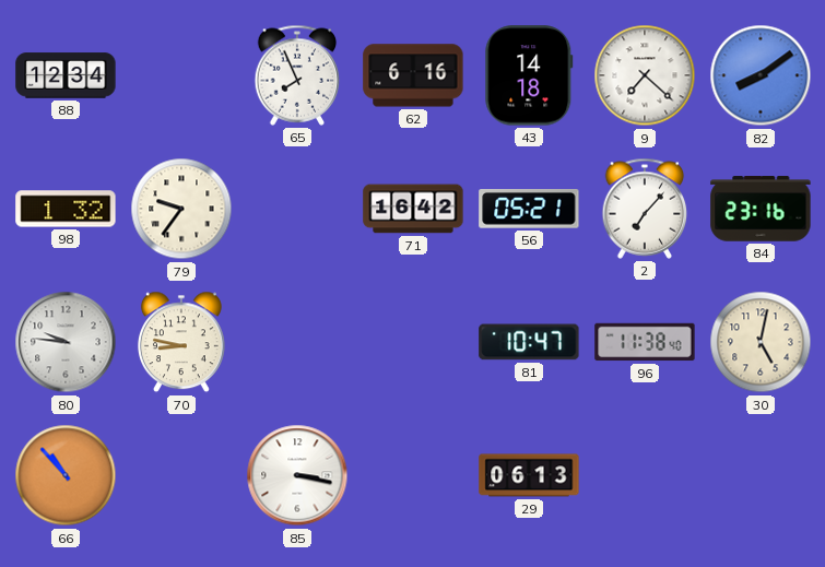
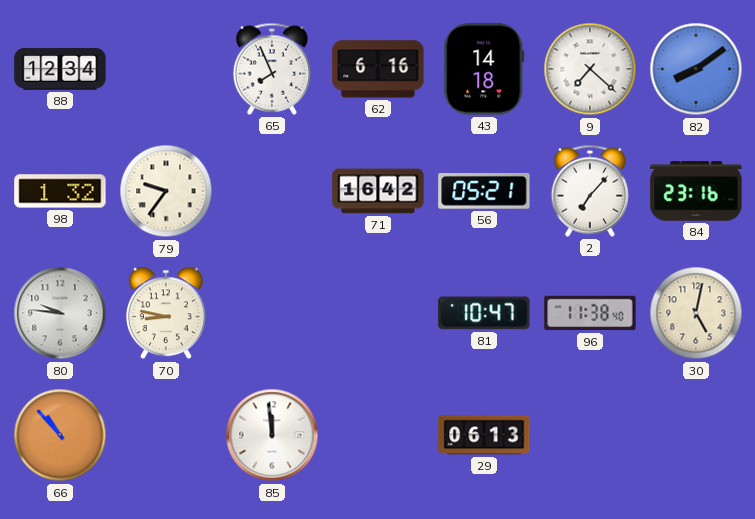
85: 3:17 -> 11:59 (272, 435)
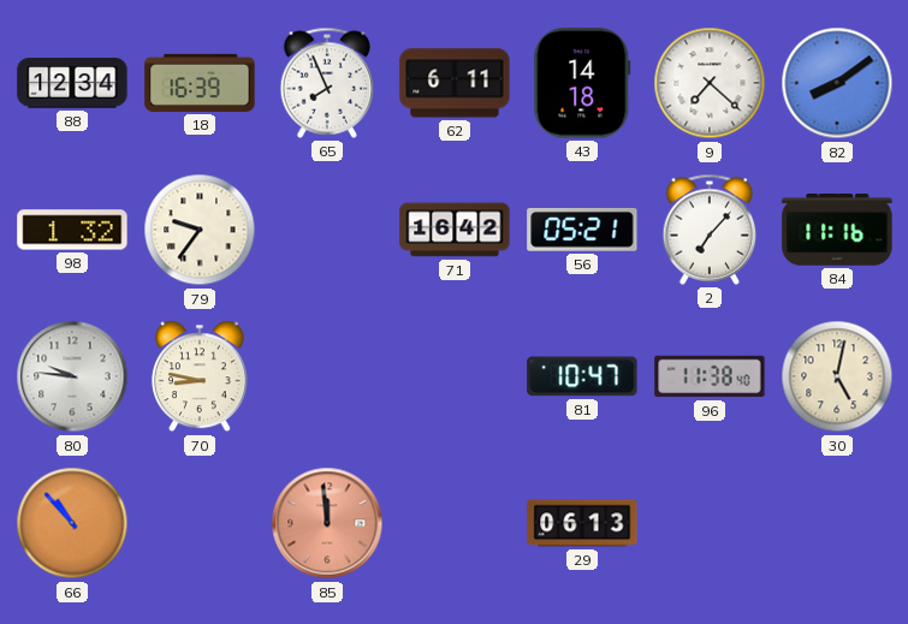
18: none -> 16:39 (200, 83)
62: 6:16 -> 6:11 (455, 83)
84: 23:16 -> 11:16 (837, 230)
85 dial: white -> salmon (327, 523)
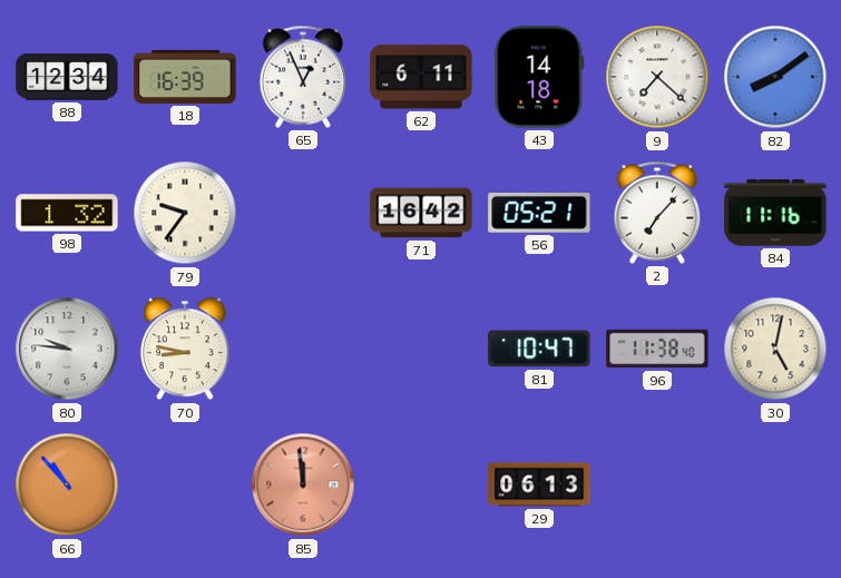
65: 7:56 -> 12:56 (303, 77)
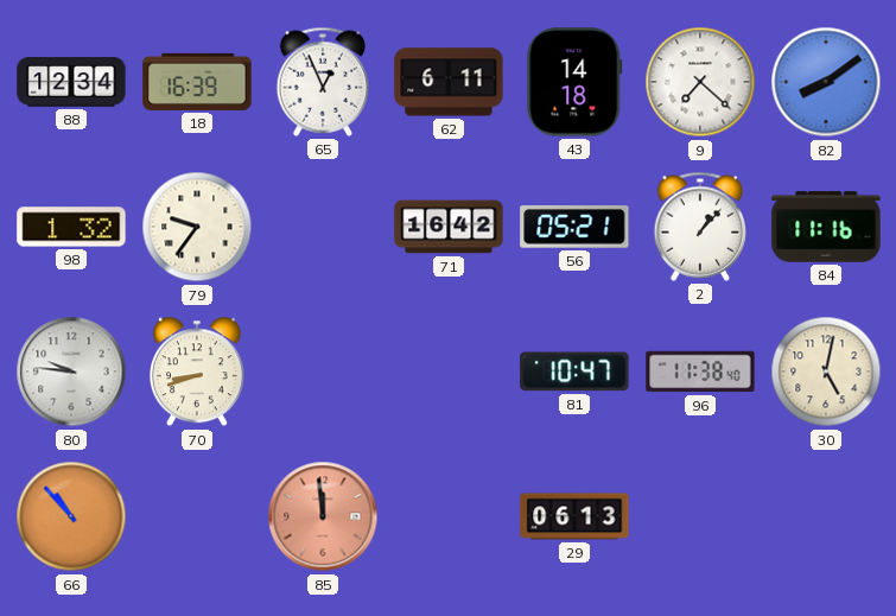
2: 7:07 -> 1:07 (700, 227)
70: 8:47 -> 8:42 (197, 371)
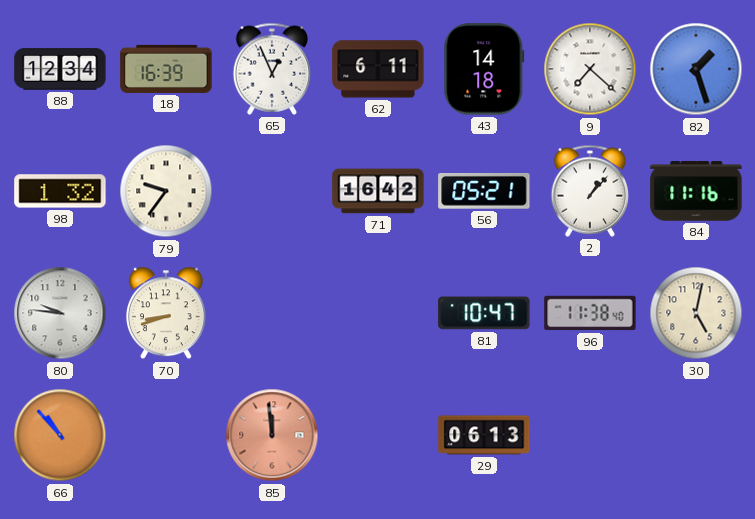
82: 8:09 -> 1:27 (696, 69)
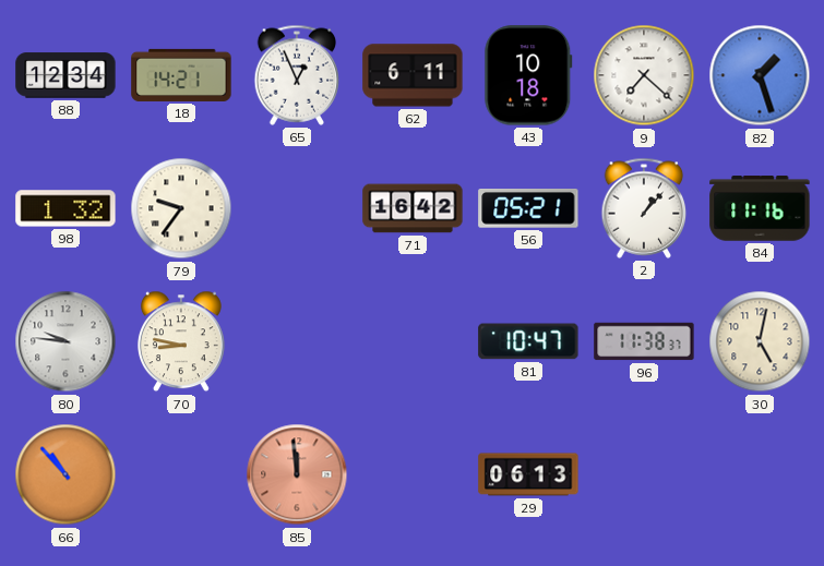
18: 16:39 -> 14:21 (181, 75)
43: 14:18 -> 10:18 (528, 75)
70: 8:42 -> 8:47 (181, 341)
96: 11:38:40 -> 11:38:37 (644, 341)
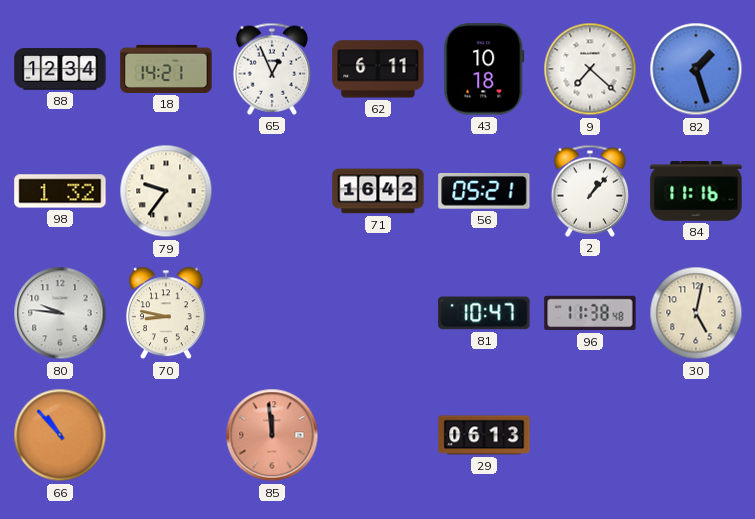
96: 11:38:37 -> 11:38:48 (590, 313)
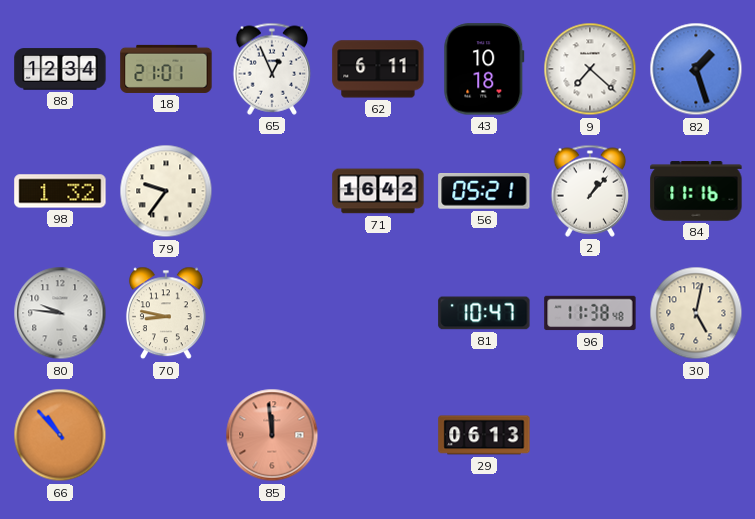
18: 14:21 -> 21:01 (166, 69)
